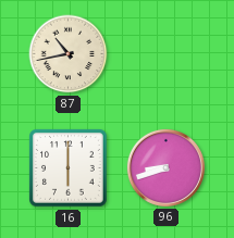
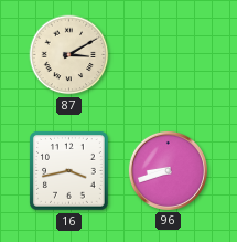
87: 10:43 -> 3:10 (69, 55)
16: 6:00 -> 3:43 (69, 171)
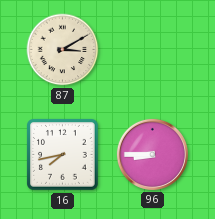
16: 3:43 -> 7:43 (63, 155)
96: 8:42 -> 8:45 (152, 154)
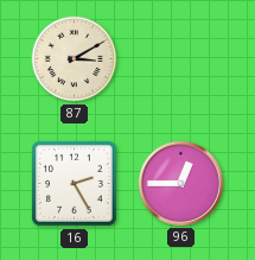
16: 7:43 -> 2:25 (75, 184)
96: 8:45 -> 12:45 (180, 183)
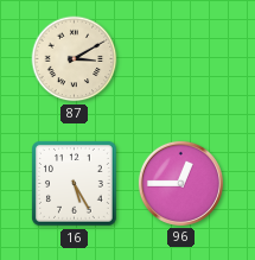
16: 2:25 -> 5:25 (75, 184)
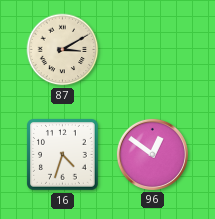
16: 5:25 -> 4:33 (63, 155)
96: 12:45 -> 12:51 (152, 154)
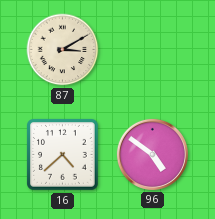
16: 4:33 -> 4:38 (63, 155)
96: 12:51 -> 4:51 (152, 154)
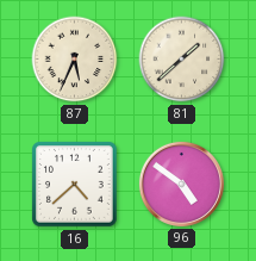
87: 3:10 -> 5:34 (75, 60)
81: none -> 1:38 (182, 60)
